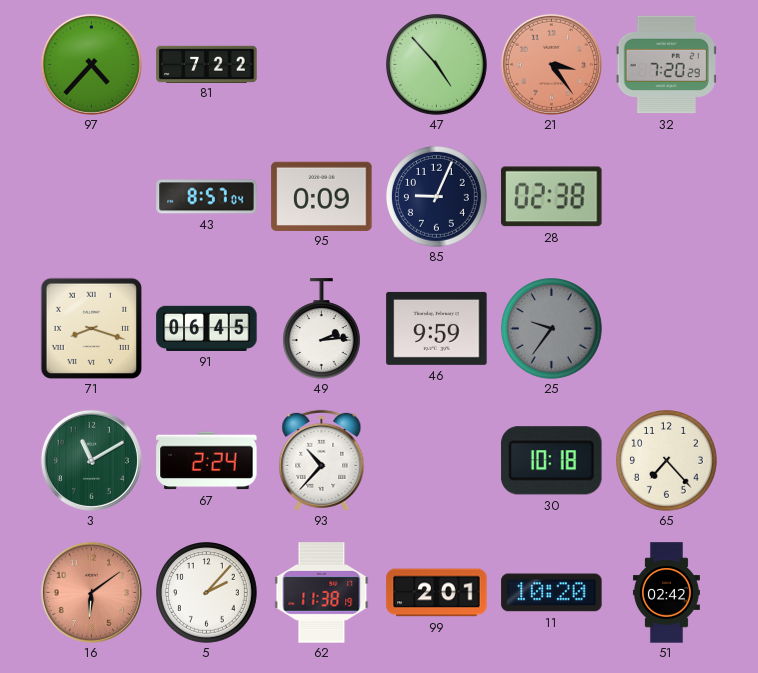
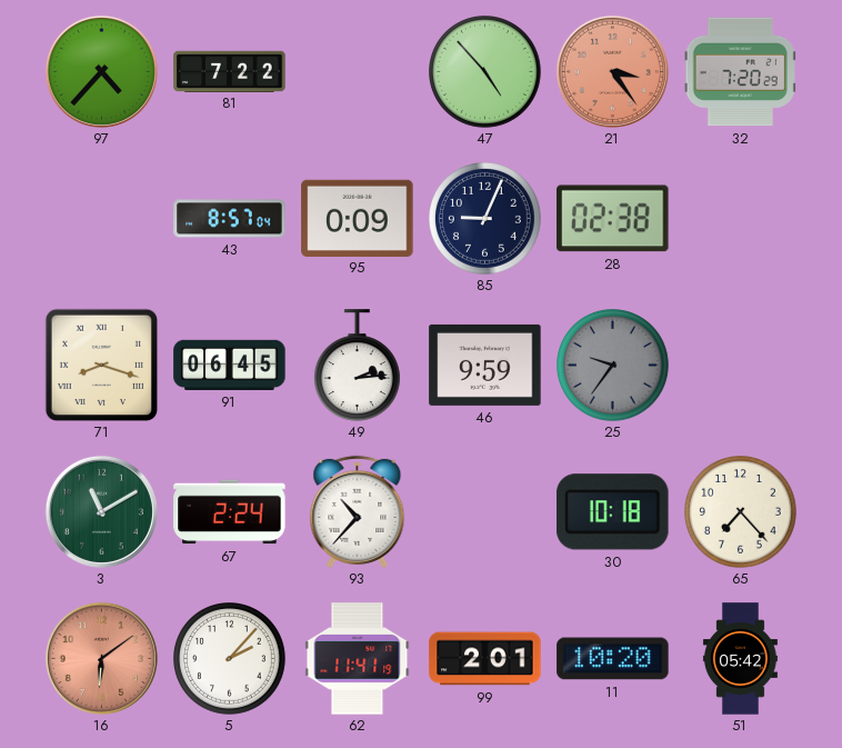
62: 11:38 -> 11:41 (358, 659)
51: 02:42 -> 05:42 (740, 659)
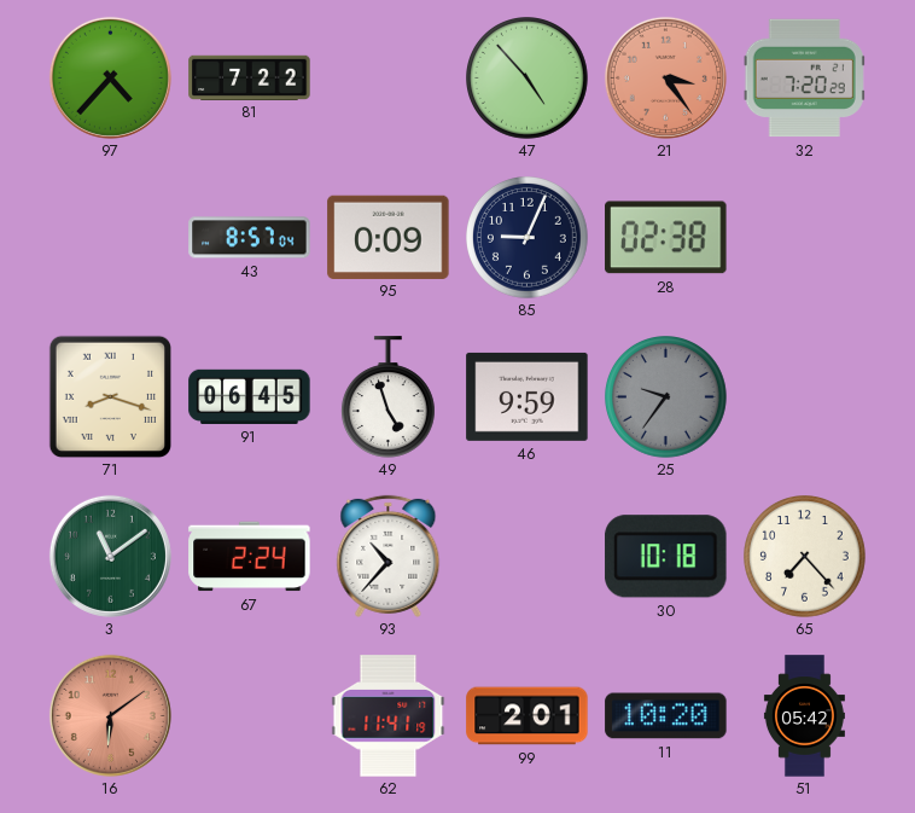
49: 2:14 -> 4:57 (387, 397)
3: 11:10 -> 11:09 (110, 556)
5: 2:07 -> none (230, 659)
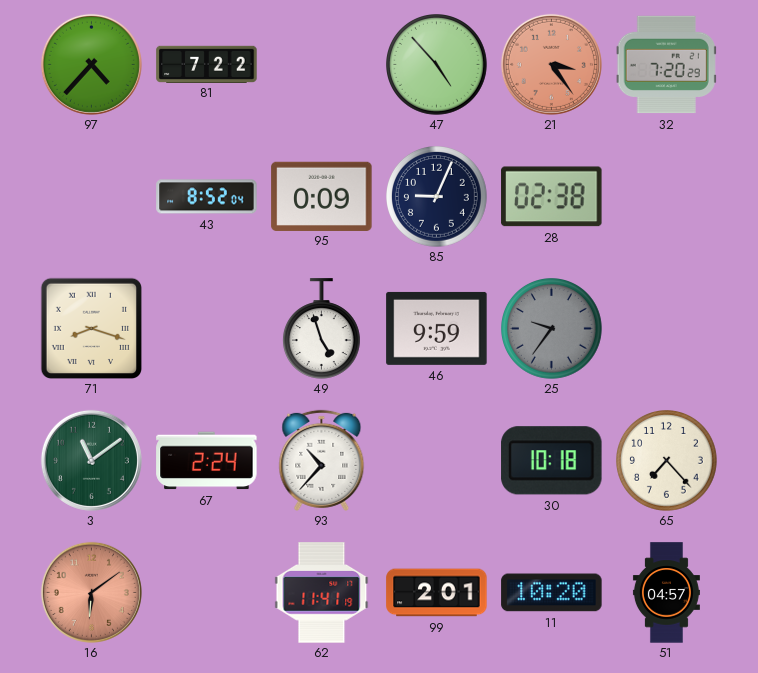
43: 8:57 -> 8:52 (207, 197)
91: 06:45 -> none (250, 396)
51: 05:42 -> 04:57 (666, 593)
